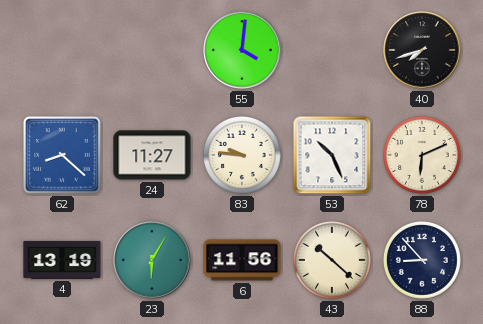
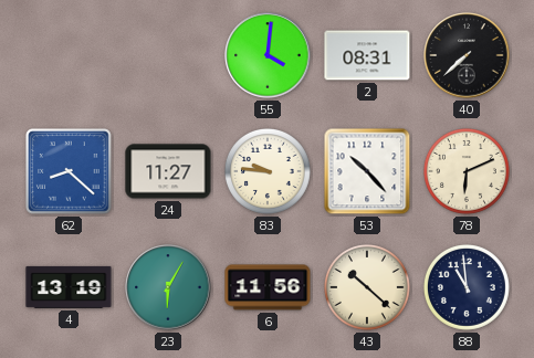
2: none -> 08:31 (367, 55)
40: 7:42 -> 7:38 (467, 55)
53: 10:26 -> 10:23 (367, 171)
88: 8:53 -> 10:59 (467, 287)
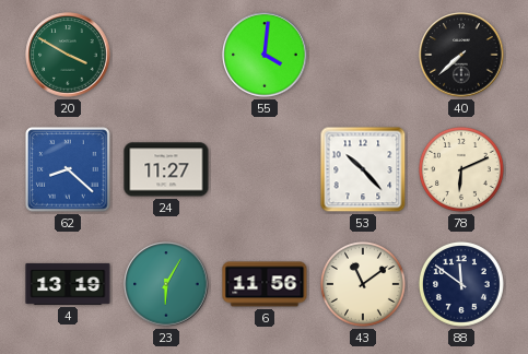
20: none -> 3:50 (68, 55)
2: 08:31 -> none (367, 55)
83: 9:46 -> none (268, 171)
43: 10:22 -> 11:09 (363, 284)
88: 10:59 -> 11:51 (461, 284)
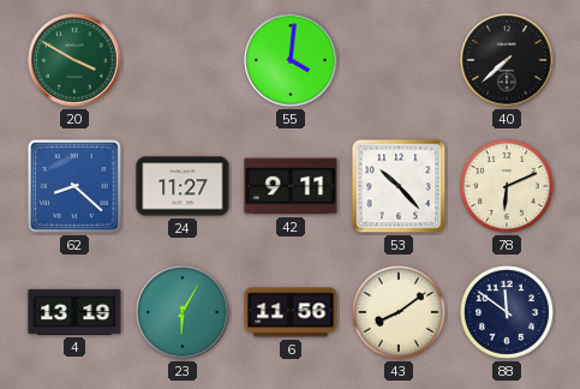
42: none -> 9:11 (291, 186)
43: 11:09 -> 8:09 (399, 312)
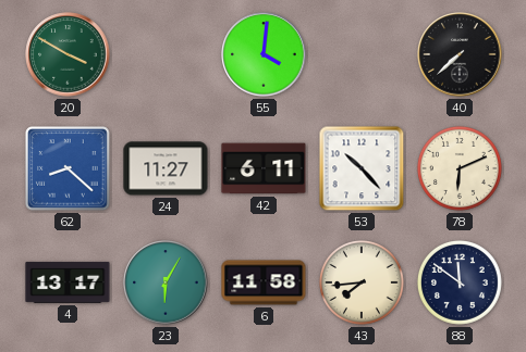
42: 9:11 -> 6:11 (264, 168)
4: 13:19 -> 13:17 (68, 282)
6: 11:56 -> 11:58 (264, 282)
43: 8:09 -> 7:44 (362, 282)
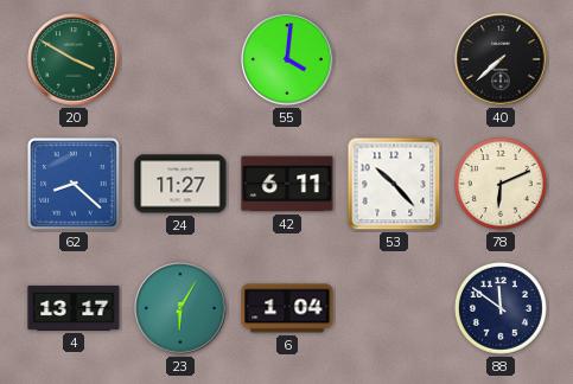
6: 11:58 -> 1:04 (287, 308)
43: 7:44 -> none (362, 282)
